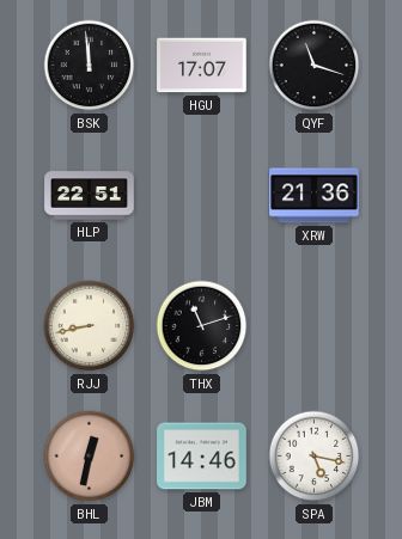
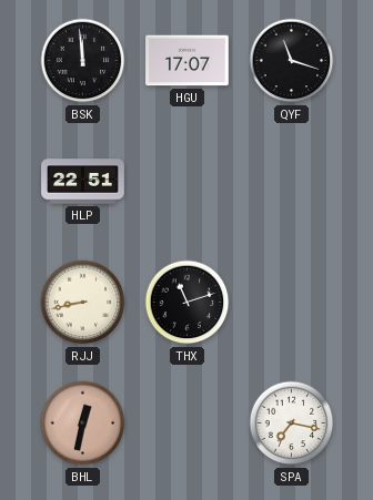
XRW: 21:36 -> none (315, 196)
JBM: 14:46 -> none (202, 457)
SPA: 5:17 -> 7:17 (292, 424)
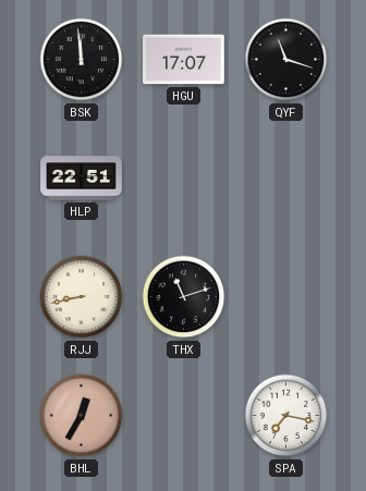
BHL: 12:32 -> 12:35 (82, 416)
